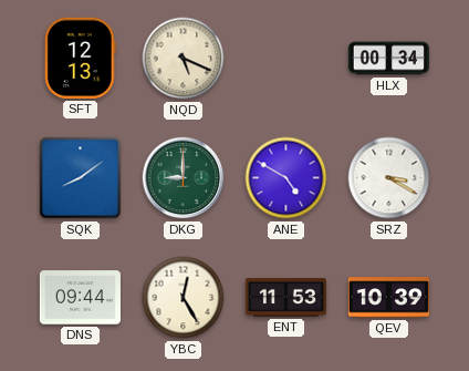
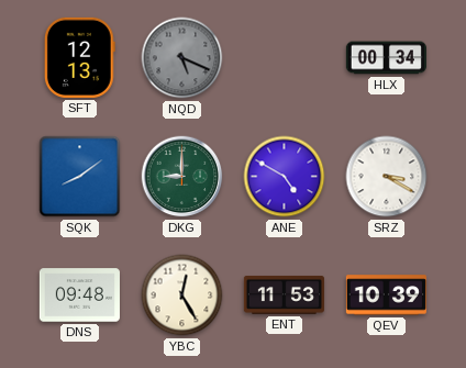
NQD dial: cream -> grey (182, 58)
DNS: 09:44 -> 09:48 (79, 295)
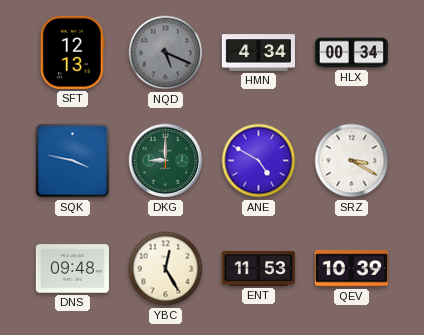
HMN: none -> 4:34 (258, 53)
SQK: 8:09 -> 3:47 (73, 161)
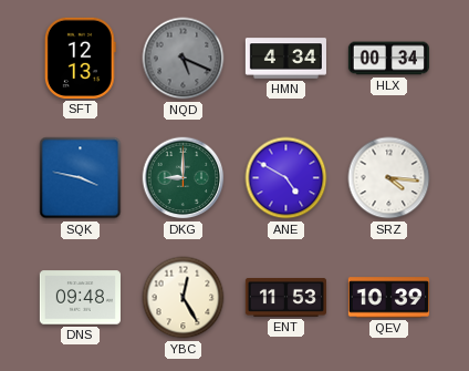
SRZ: 3:20 -> 4:16 (389, 178)
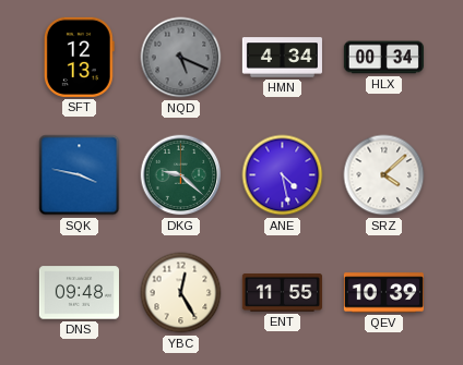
DKG: 9:00 -> 9:22 (181, 175)
ANE: 4:50 -> 4:28 (283, 175)
SRZ: 4:16 -> 4:08 (384, 175)
ENT: 11:53 -> 11:55 (282, 293)
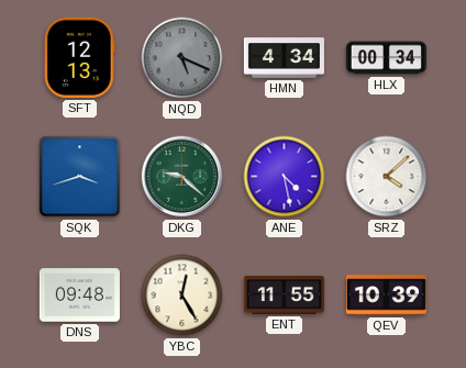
SQK: 3:47 -> 3:42 (80, 177)
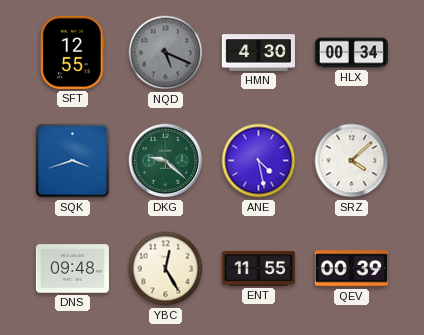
SFT: 12:13 -> 12:55 (72, 52)
HMN: 4:34 -> 4:30 (258, 53)
QEV: 10:39 -> 00:39 (351, 269)
